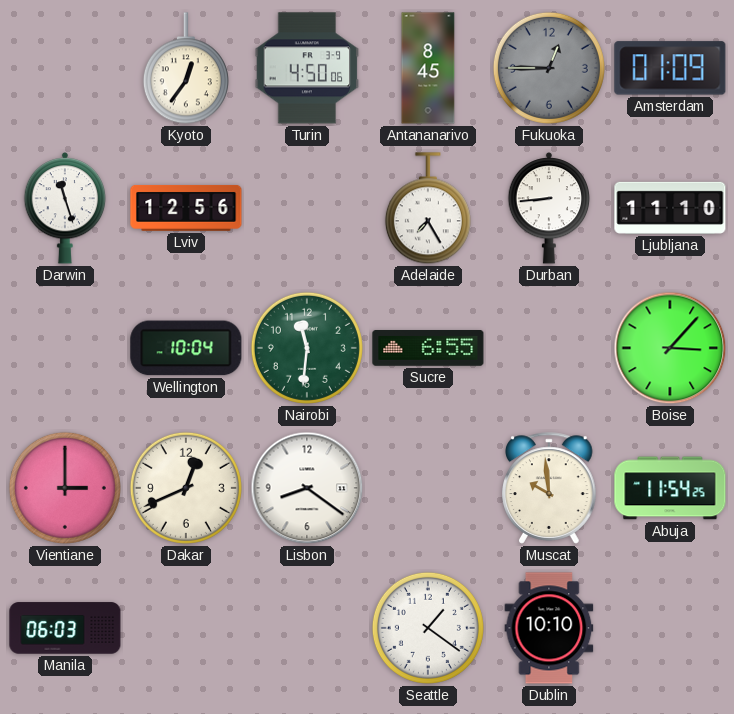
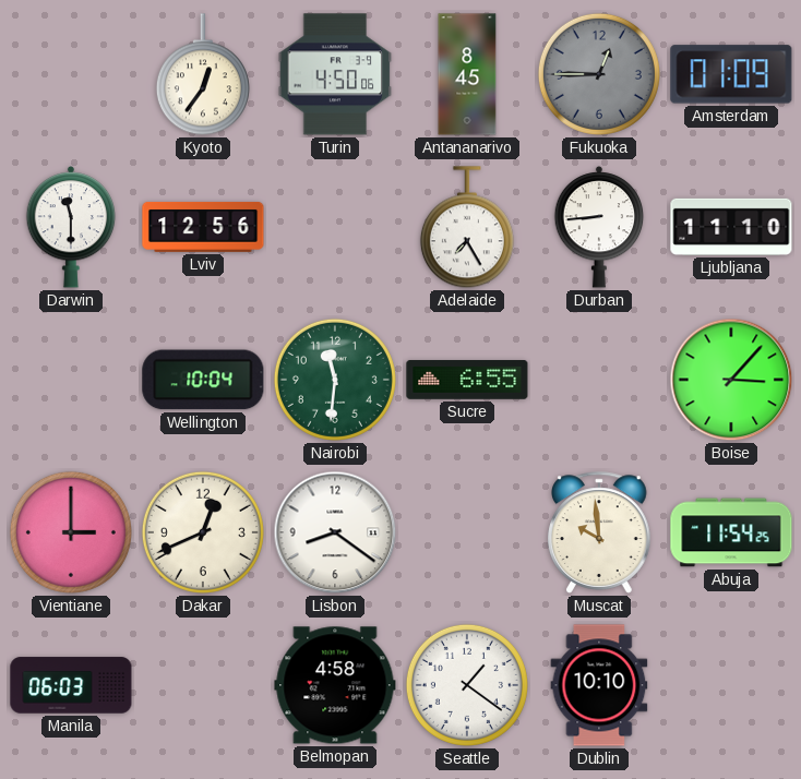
Darwin: 11:27 -> 11:30 (71, 227)
Belmopan: none -> 4:58 (335, 685)
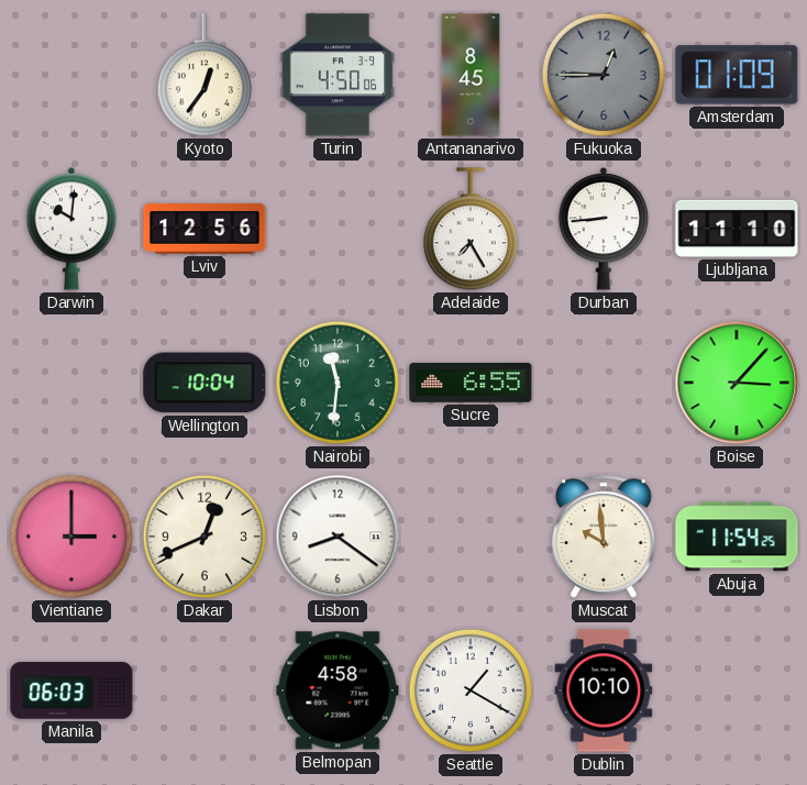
Darwin: 11:30 -> 10:01 (71, 229)
Seattle: 1:21 -> 1:20 (471, 690)
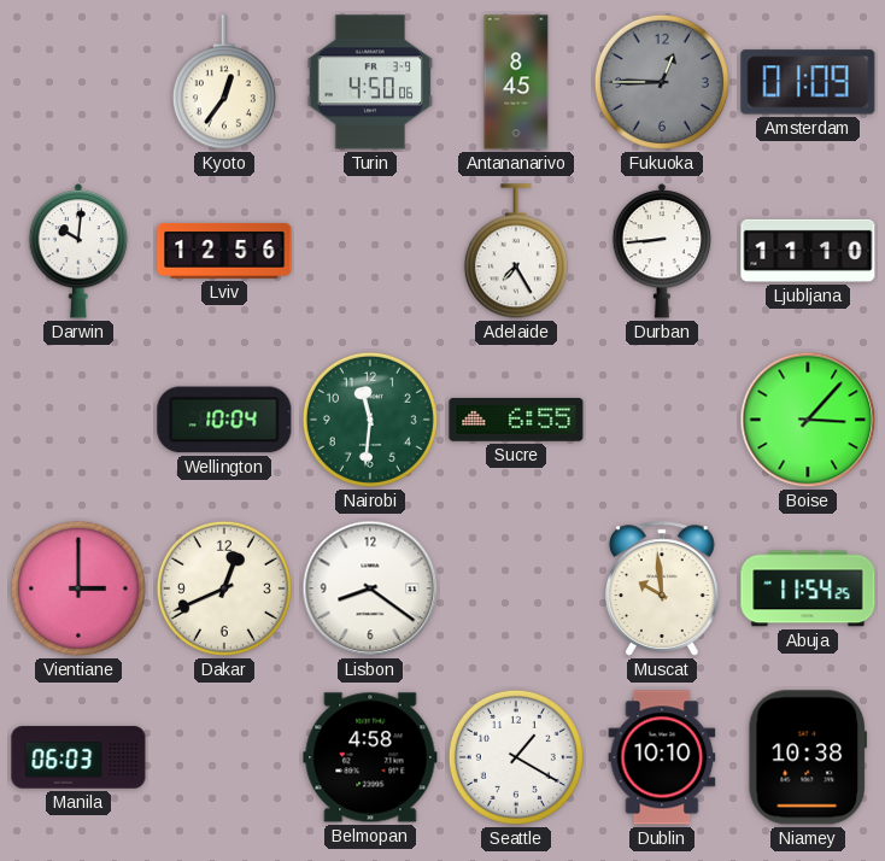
Niamey: none -> 10:38 (807, 757)
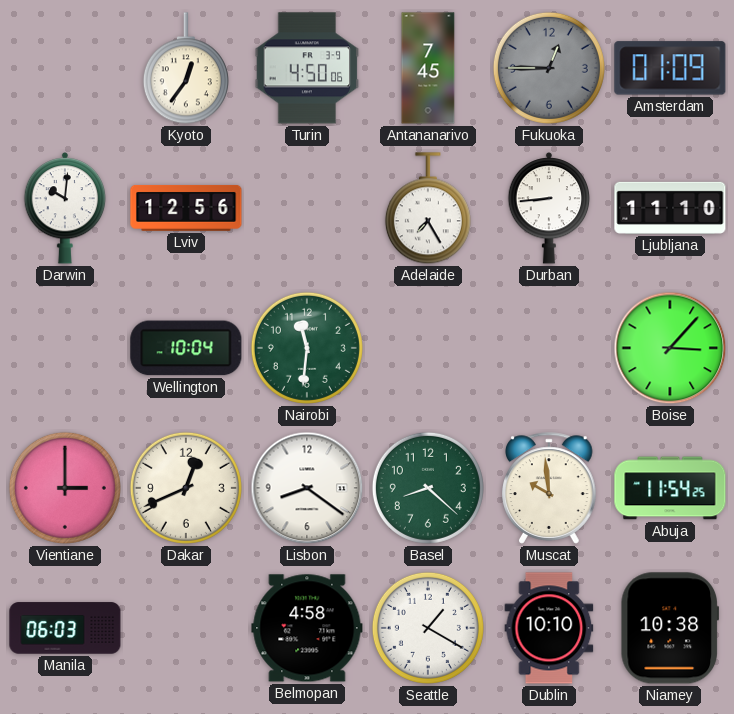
Antananarivo: 8:45 -> 7:45 (428, 68)
Sucre: 6:55 -> none (516, 421)
Basel: none -> 8:22 (428, 488)
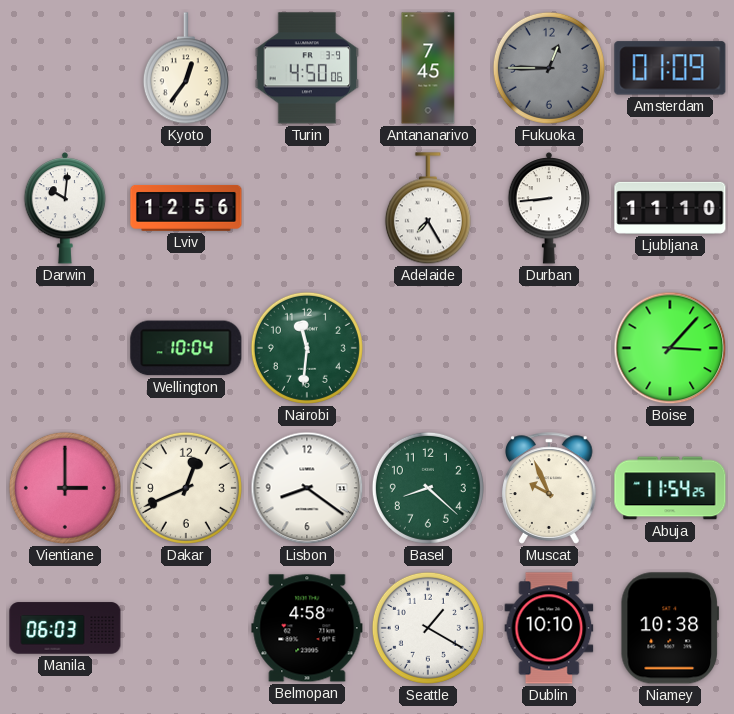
Muscat: 9:59 -> 9:56 (549, 488)
